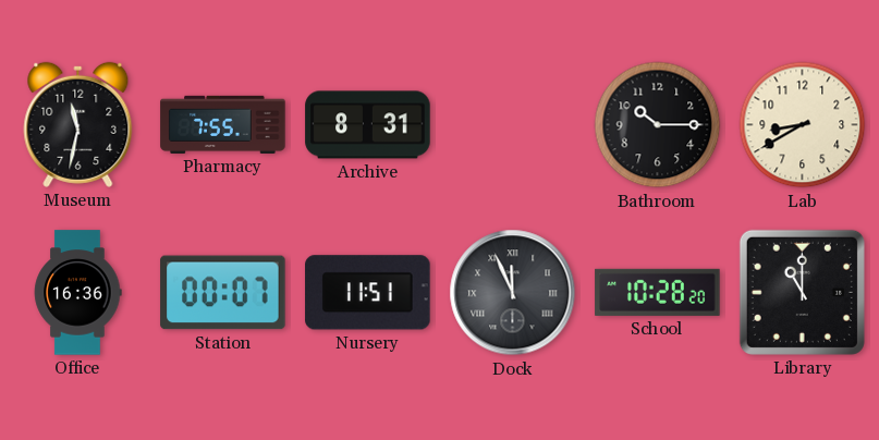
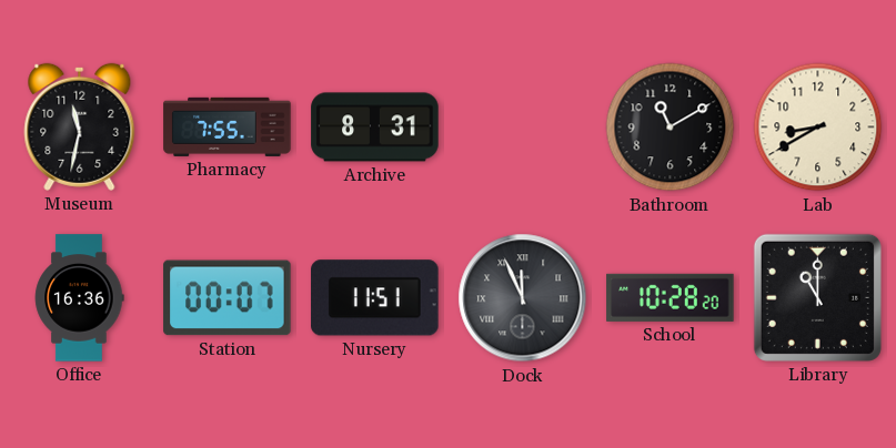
Bathroom: 10:15 -> 11:10 (671, 128)
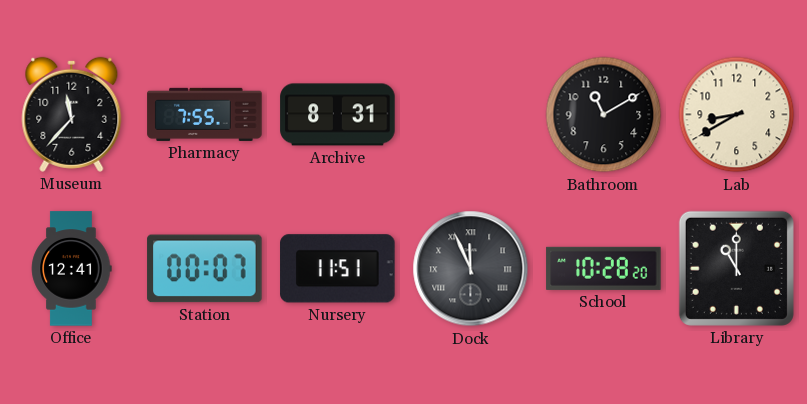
Museum: 11:32 -> 11:37 (72, 114)
Office: 16:36 -> 12:41 (72, 269)
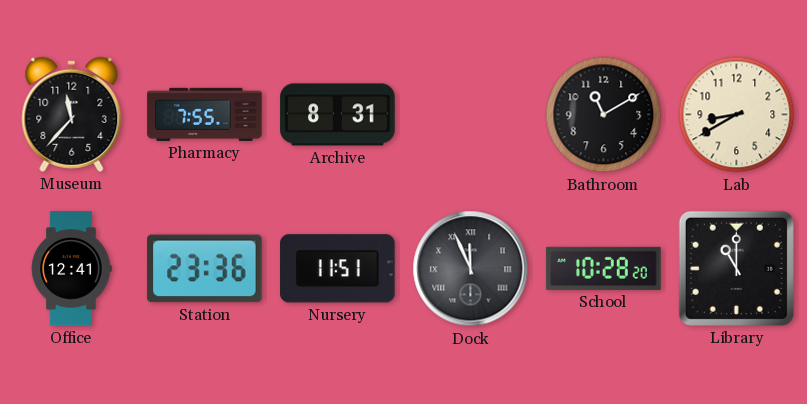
Station: 00:07 -> 23:36 (205, 269)
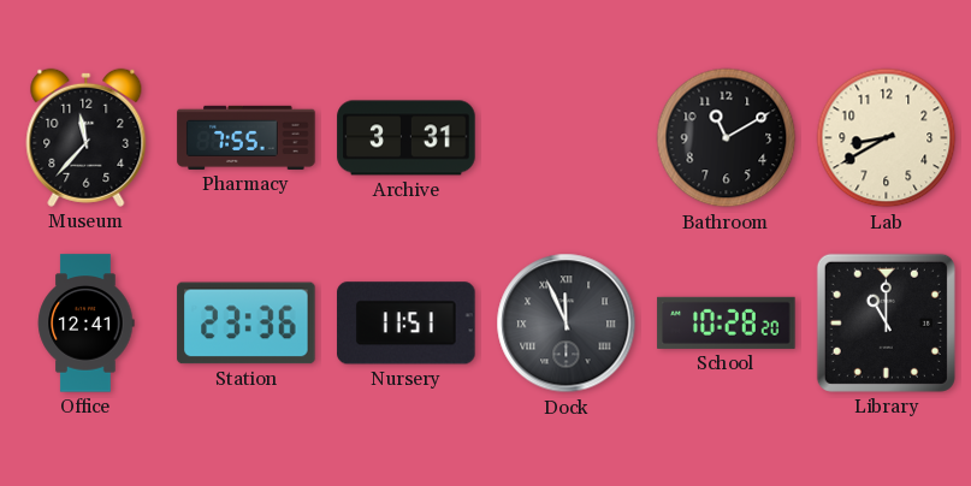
Archive: 8:31 -> 3:31 (407, 138)
